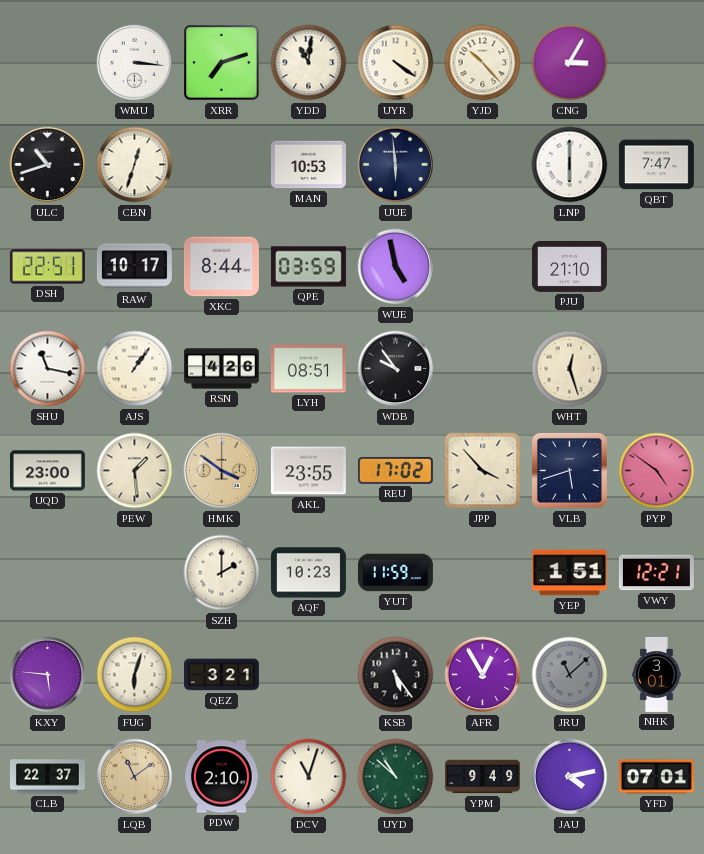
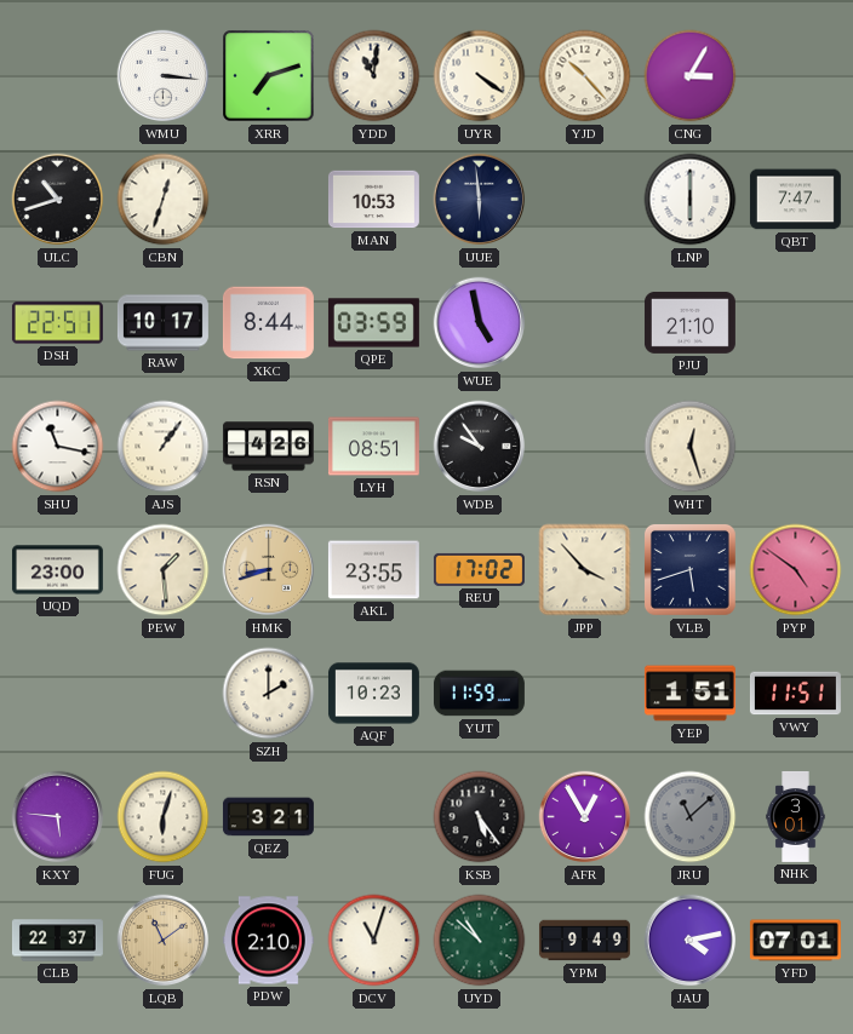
HMK: 3:51 -> 8:42 (269, 570)
VWY: 12:21 -> 11:51 (795, 694)
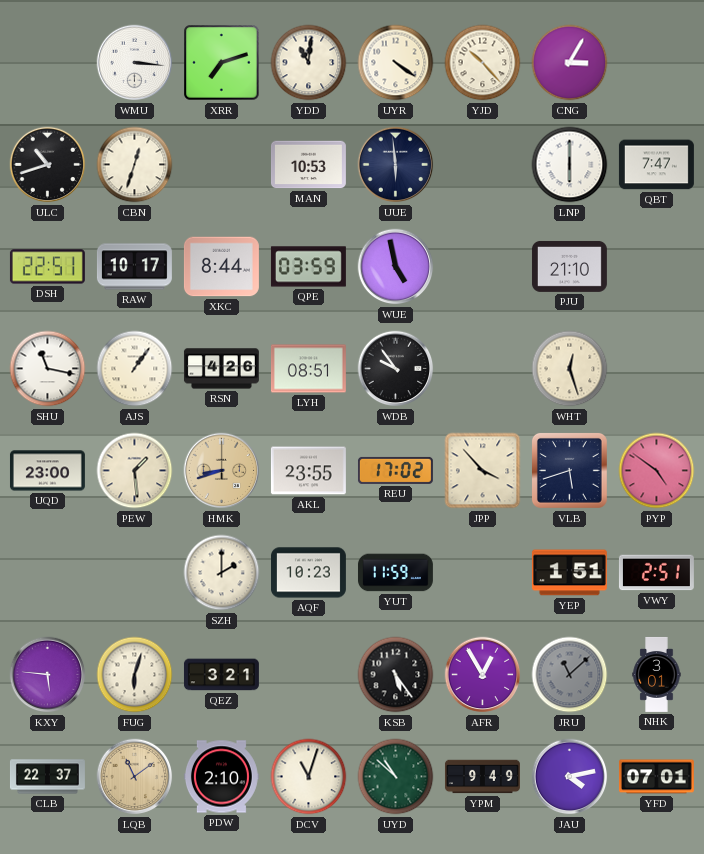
VWY: 11:51 -> 2:51 (656, 573)
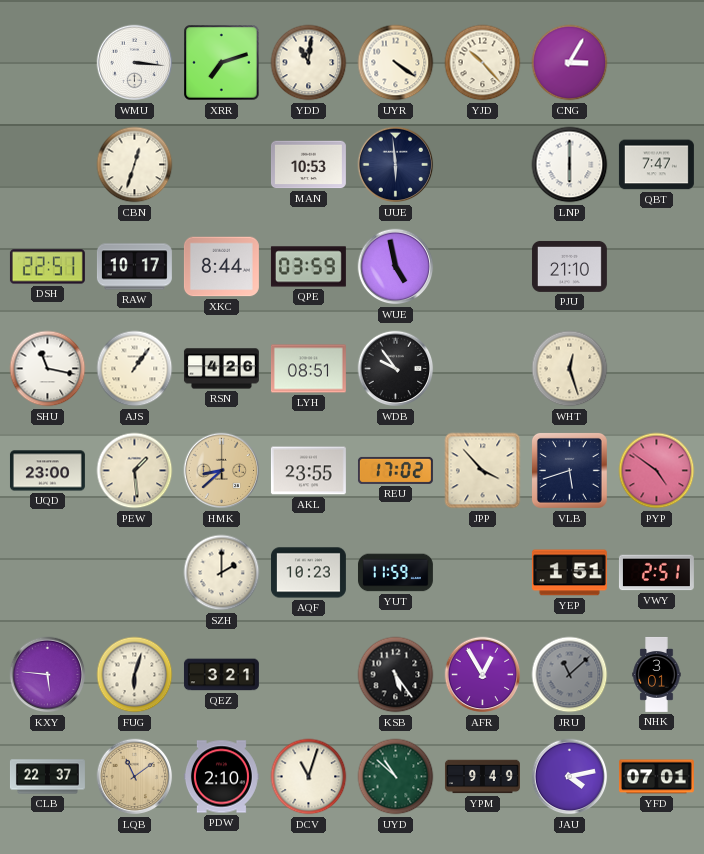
ULC: 10:42 -> none (48, 165)
HMK: 8:42 -> 8:38 (222, 471)
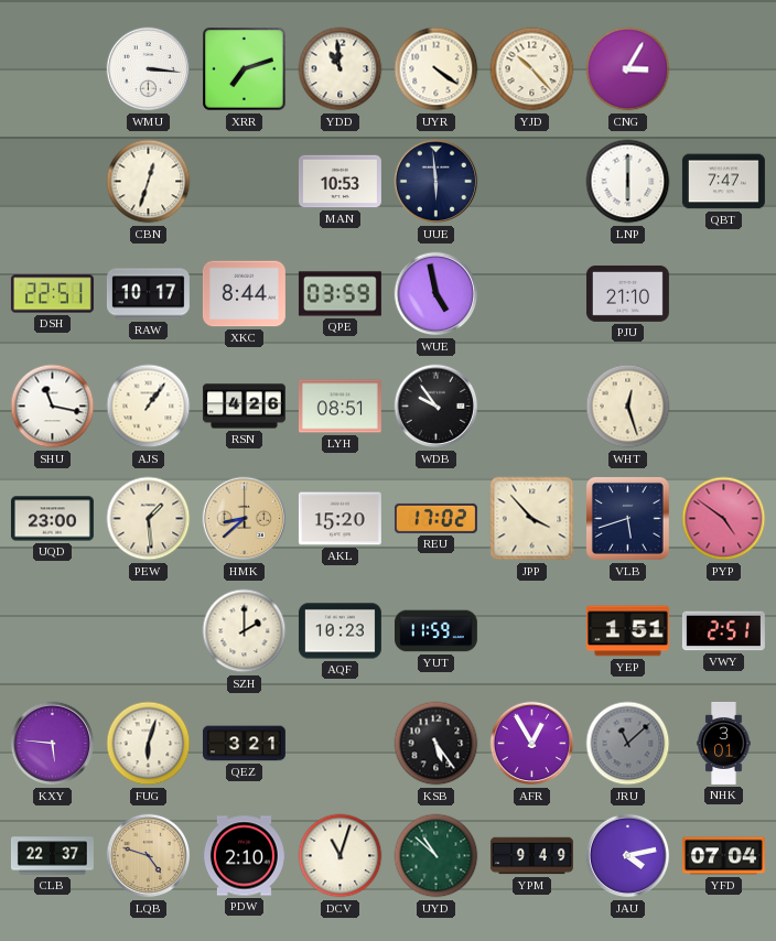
YDD: 11:01 -> 10:59 (341, 69)
AKL: 23:55 -> 15:20 (339, 519)
LQB: 11:09 -> 4:48 (149, 856)
YFD: 07:01 -> 07:04 (723, 856)
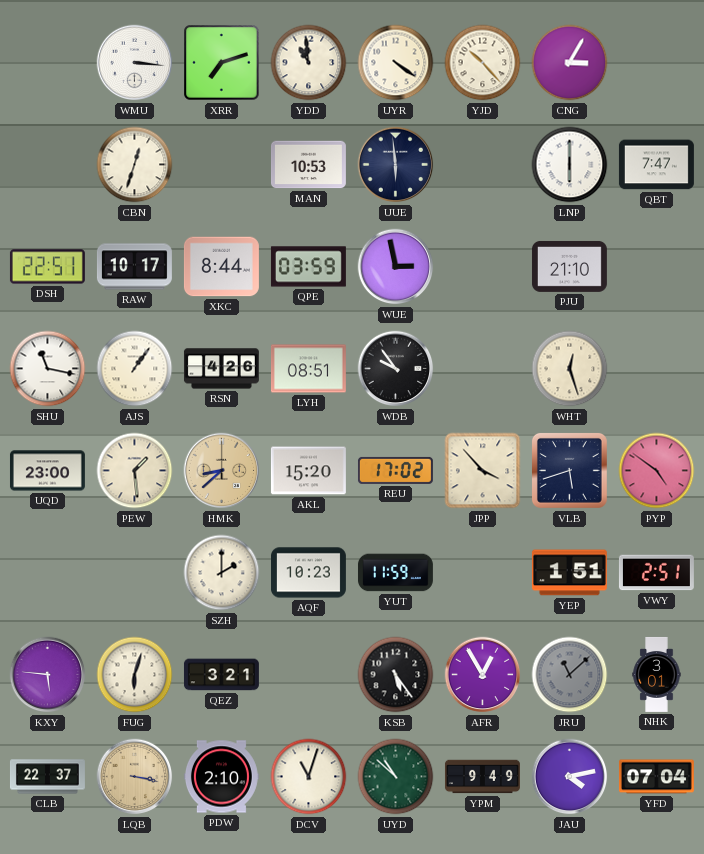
WUE: 4:58 -> 2:58 (396, 267)
LQB: 4:48 -> 3:17 (135, 777)
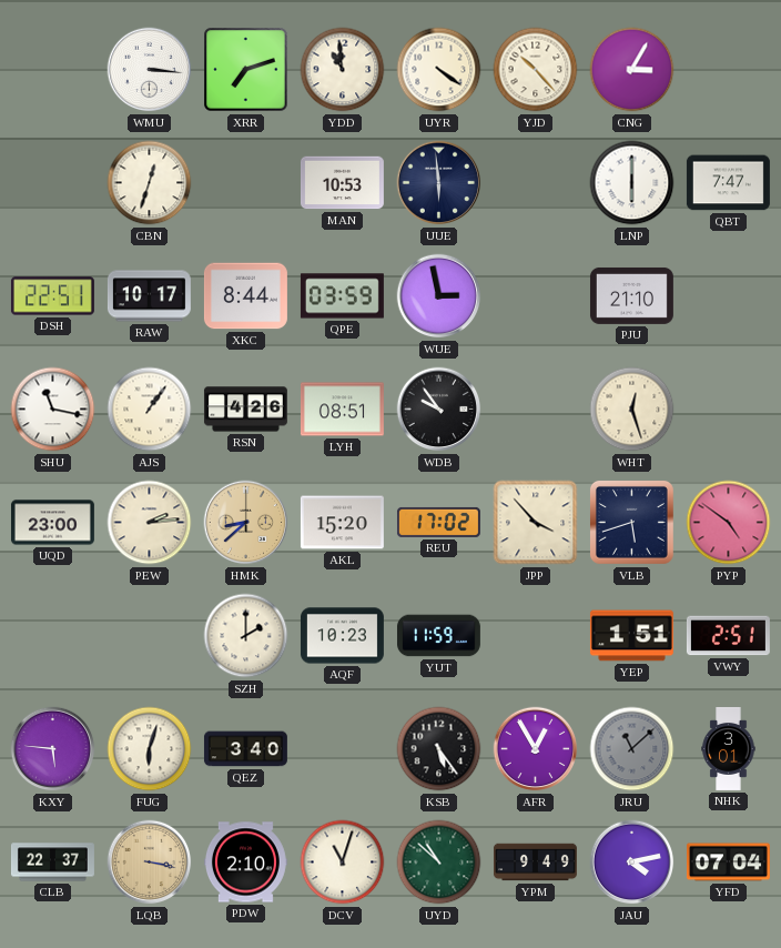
PEW: 1:29 -> 2:14 (150, 523)
QEZ: 3:21 -> 3:40 (245, 749)
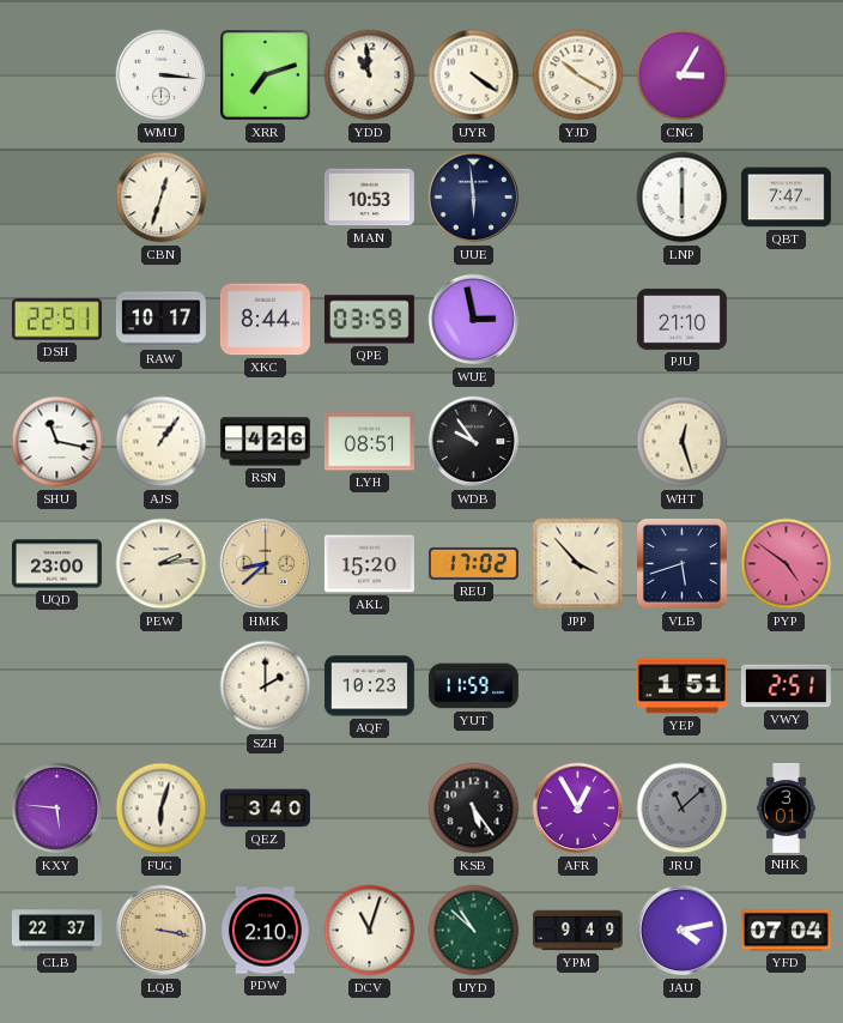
YJD: 10:23 -> 10:20 (578, 75)
